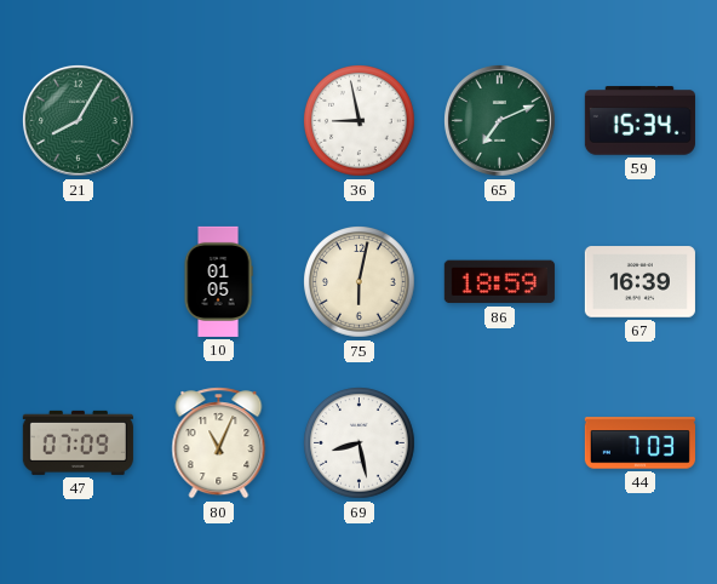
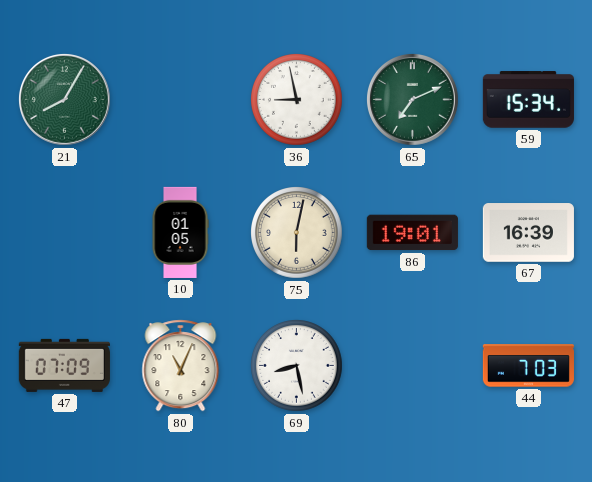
86: 18:59 -> 19:01 (412, 233)
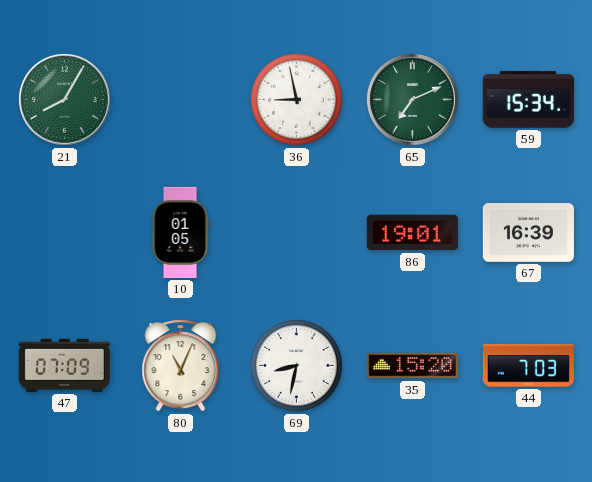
75: 6:02 -> none (297, 233)
69: 8:28 -> 8:32 (297, 366)
35: none -> 15:20 (412, 366)
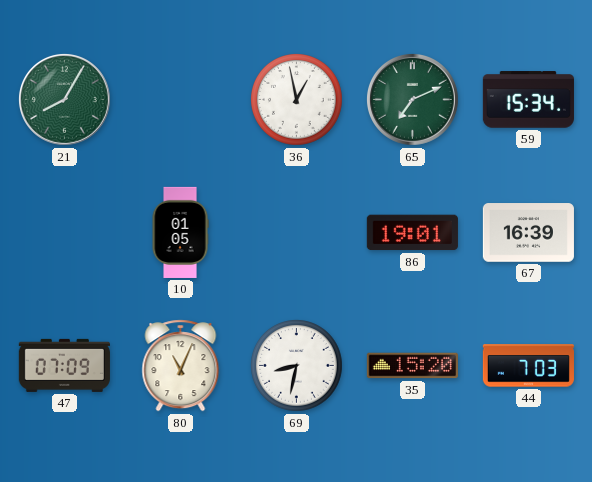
36: 8:58 -> 12:58 (297, 100)
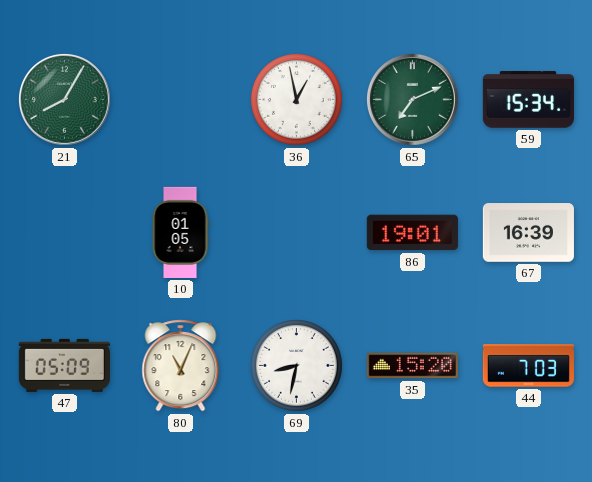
47: 07:09 -> 05:09 (64, 365)
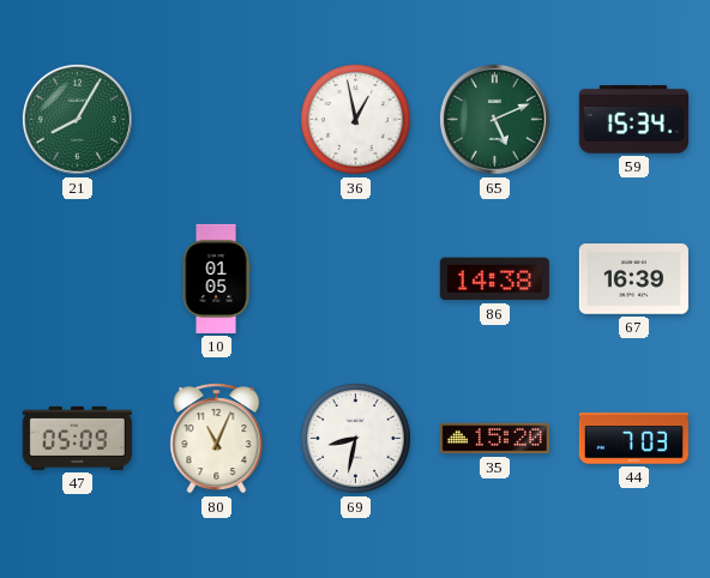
65: 7:11 -> 5:11 (494, 119)
86: 19:01 -> 14:38 (494, 279)
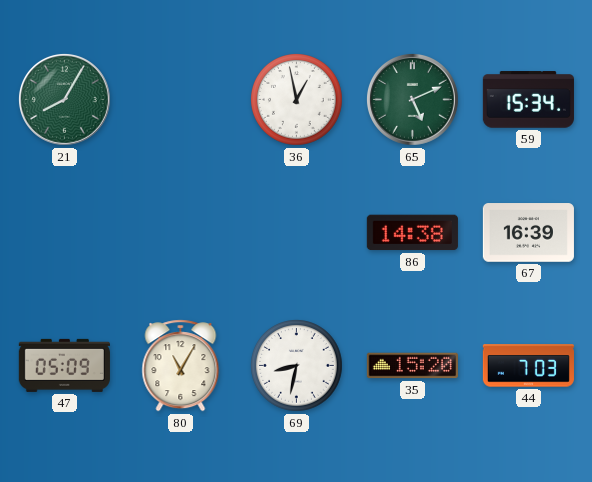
10: 01:05 -> none (216, 278)
80: 11:04 -> 11:05 (181, 366)
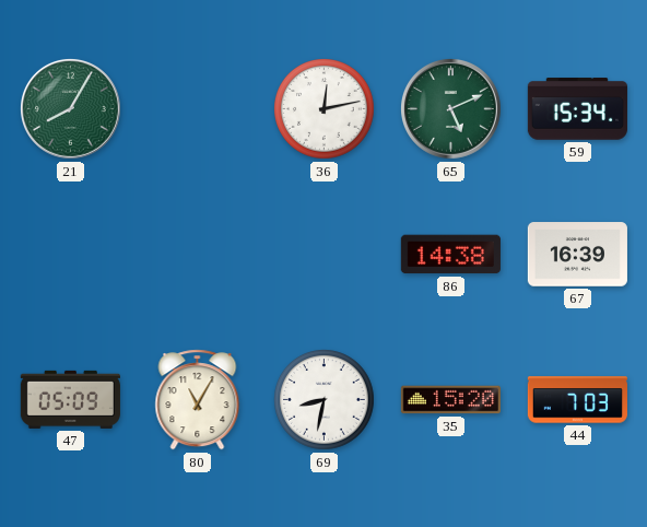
36: 12:58 -> 12:13 (325, 109)
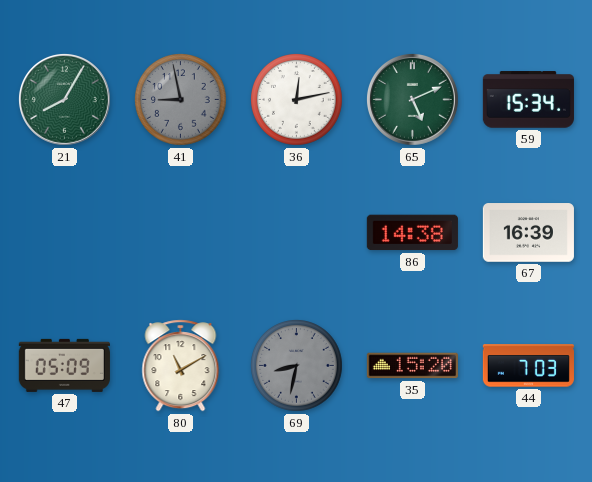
41: none -> 8:58 (181, 100)
80: 11:05 -> 11:10 (181, 366)
69 dial: white -> grey (297, 366)
